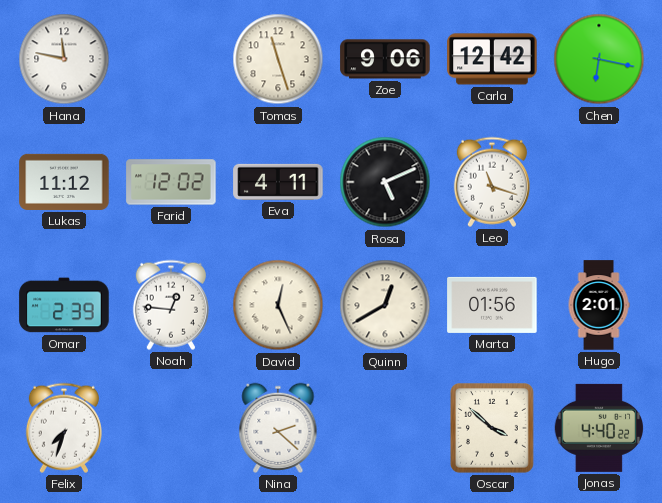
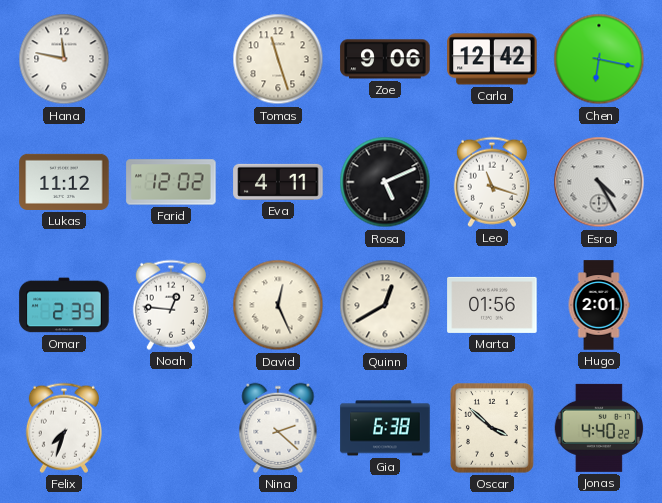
Esra: none -> 4:25 (599, 182)
Gia: none -> 6:38 (385, 428)
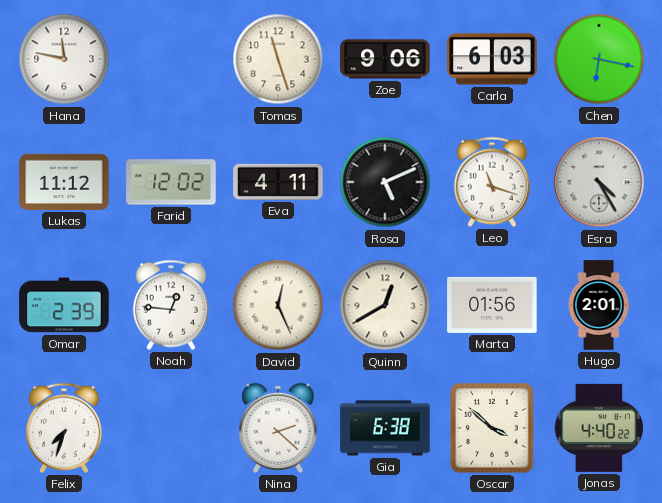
Carla: 12:42 -> 6:03 (492, 59)
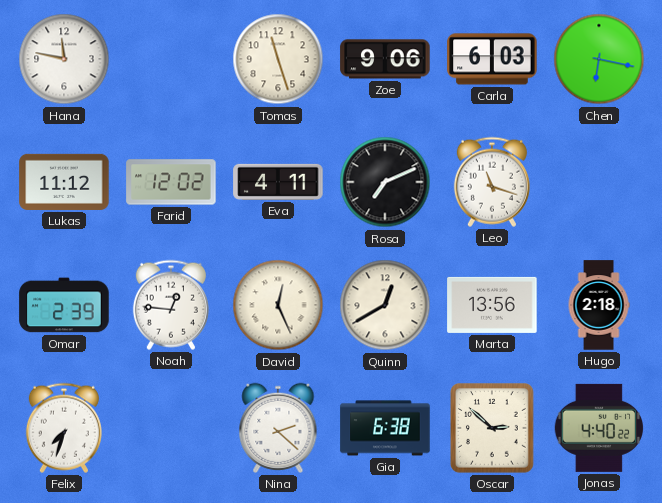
Rosa: 5:11 -> 7:11 (385, 182)
Esra: 4:25 -> none (599, 182)
Marta: 01:56 -> 13:56 (492, 305)
Hugo: 2:01 -> 2:18 (599, 305)
Oscar: 3:52 -> 2:52 (493, 429)
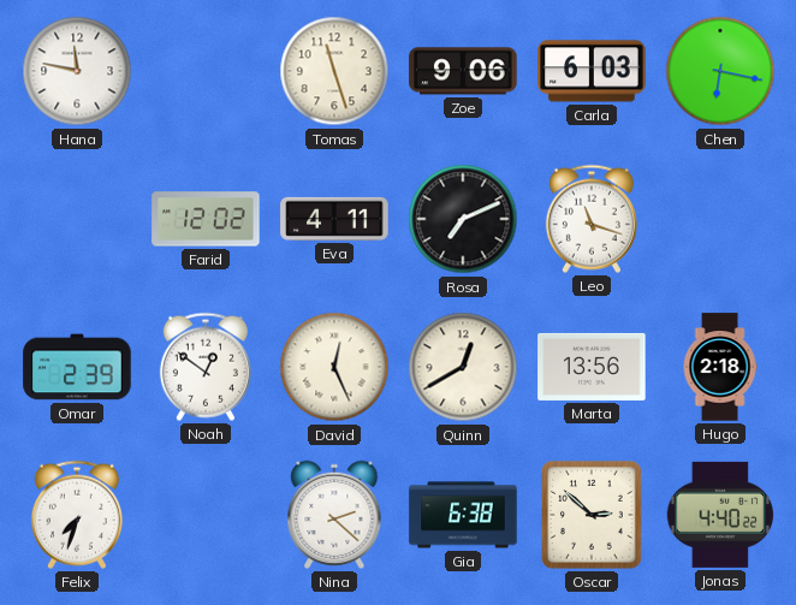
Lukas: 11:12 -> none (64, 182)
Noah: 12:46 -> 12:51 (206, 367)
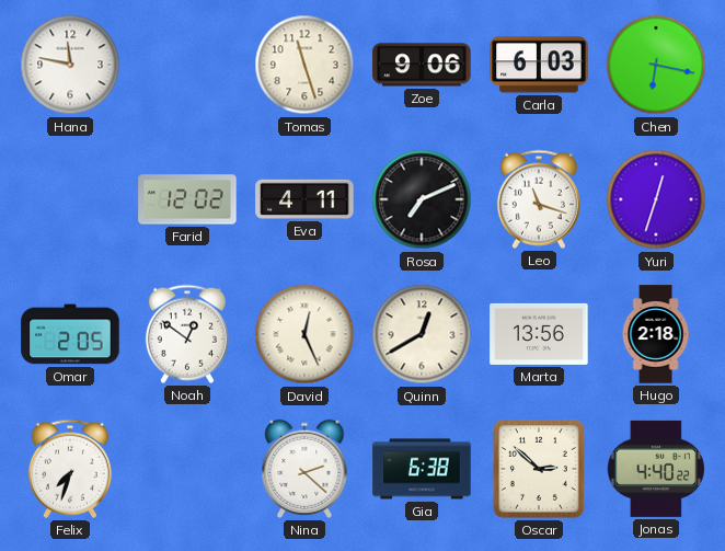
Yuri: none -> 12:33 (656, 199)
Omar: 2:39 -> 2:05 (70, 334)
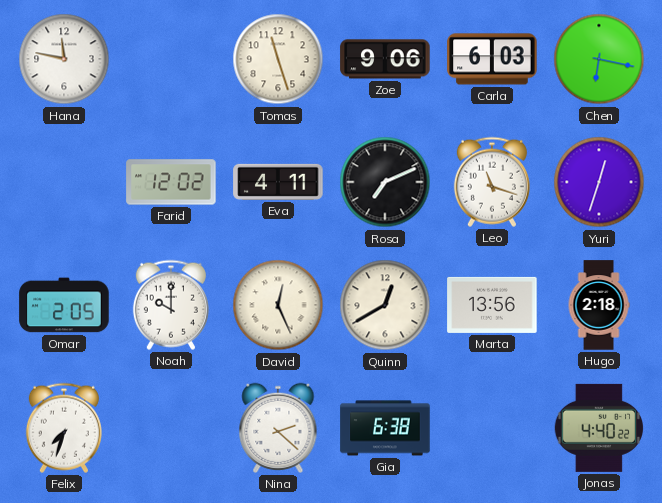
Noah: 12:51 -> 10:00 (171, 305)
Oscar: 2:52 -> none (540, 470)
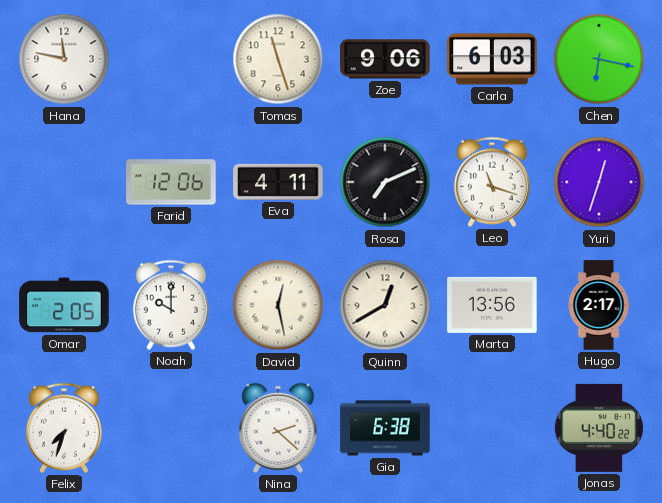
Farid: 12:02 -> 12:06 (171, 182)
David: 12:26 -> 12:28 (278, 305)
Hugo: 2:18 -> 2:17 (599, 305)
